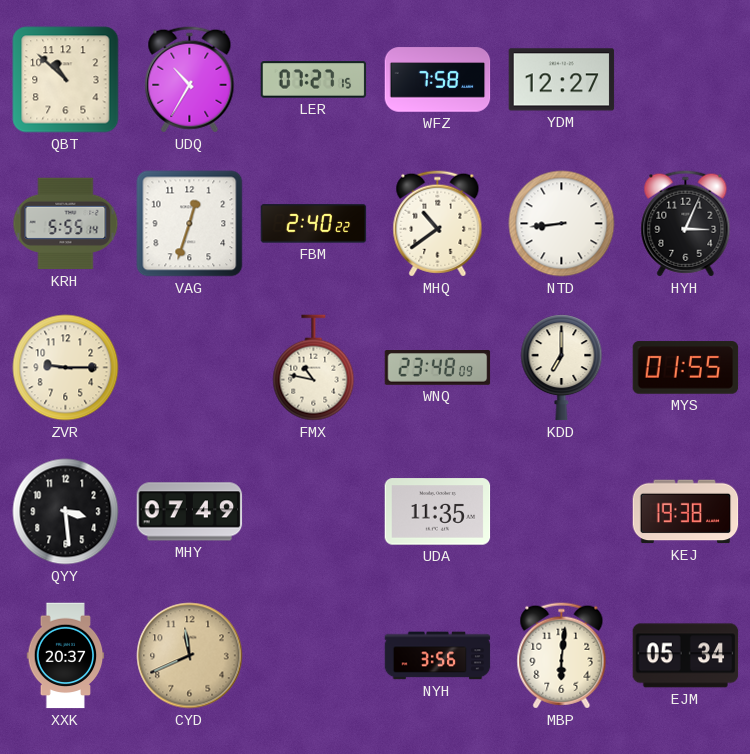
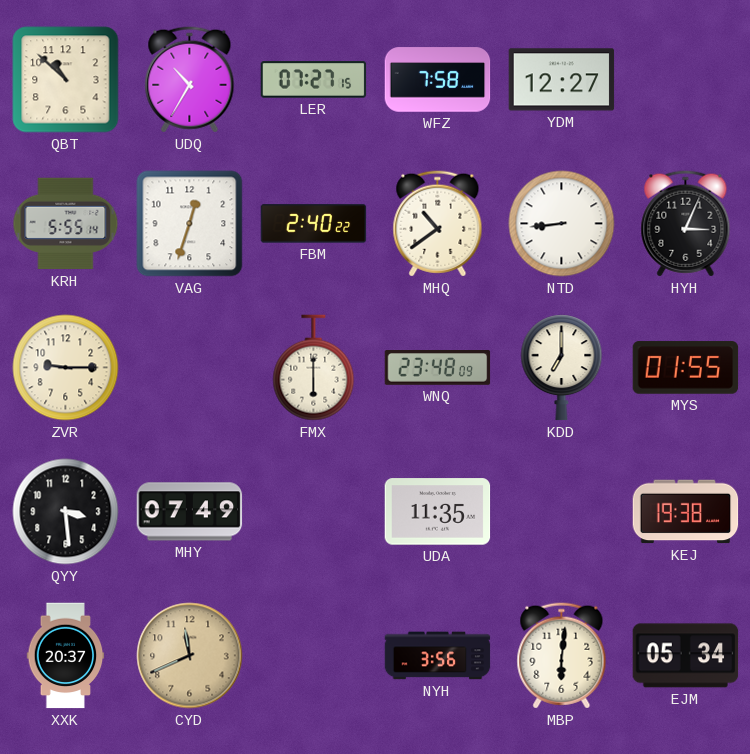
FMX: 10:47 -> 6:00 (314, 368)
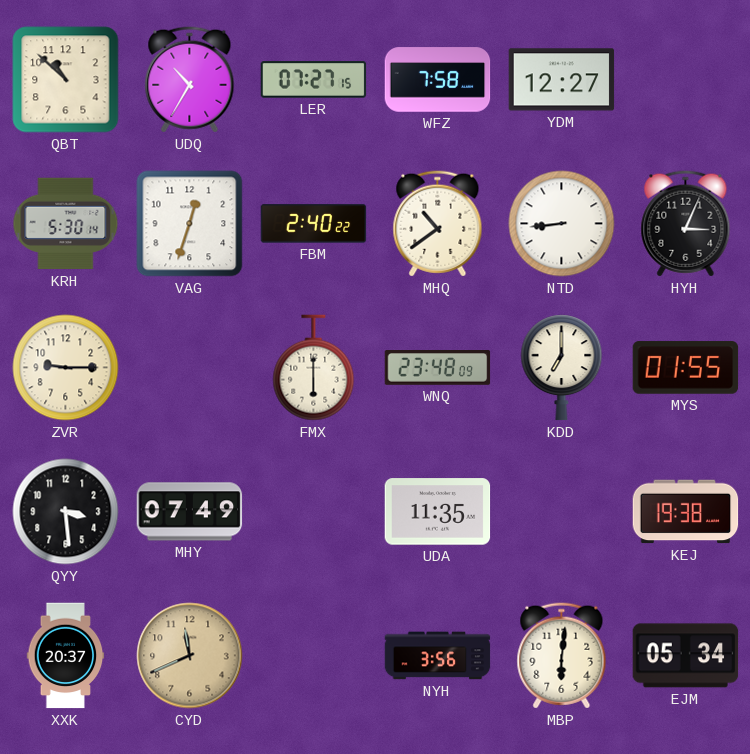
KRH: 5:55 -> 5:30 (66, 224)
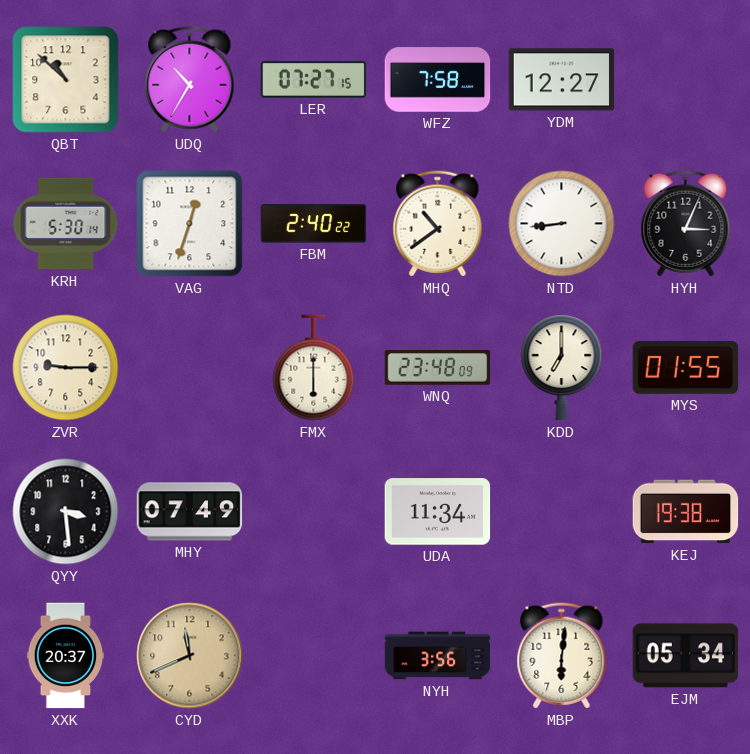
UDA: 11:35 -> 11:34 (438, 512)
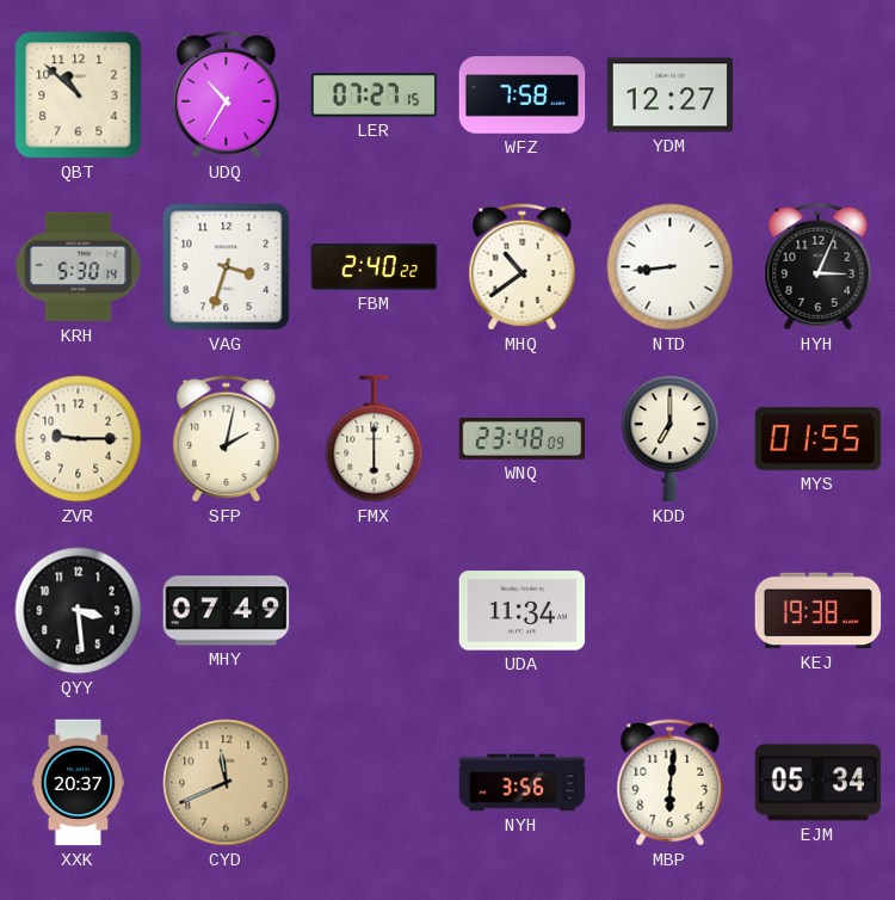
VAG: 12:33 -> 3:33 (227, 267)
SFP: none -> 2:02 (227, 439)
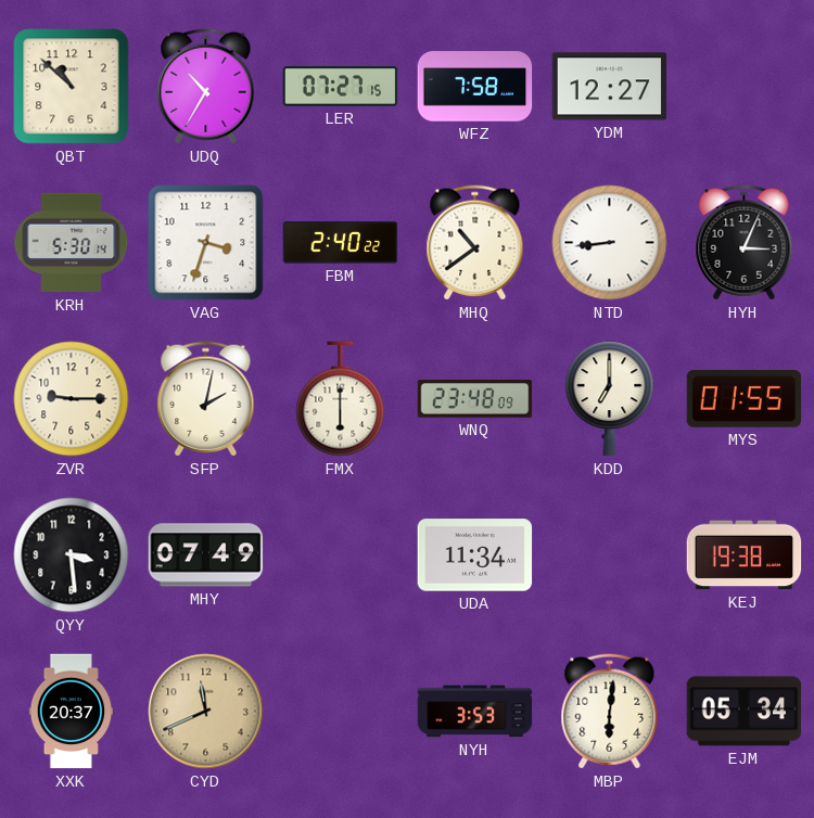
NYH: 3:56 -> 3:53 (475, 712)
